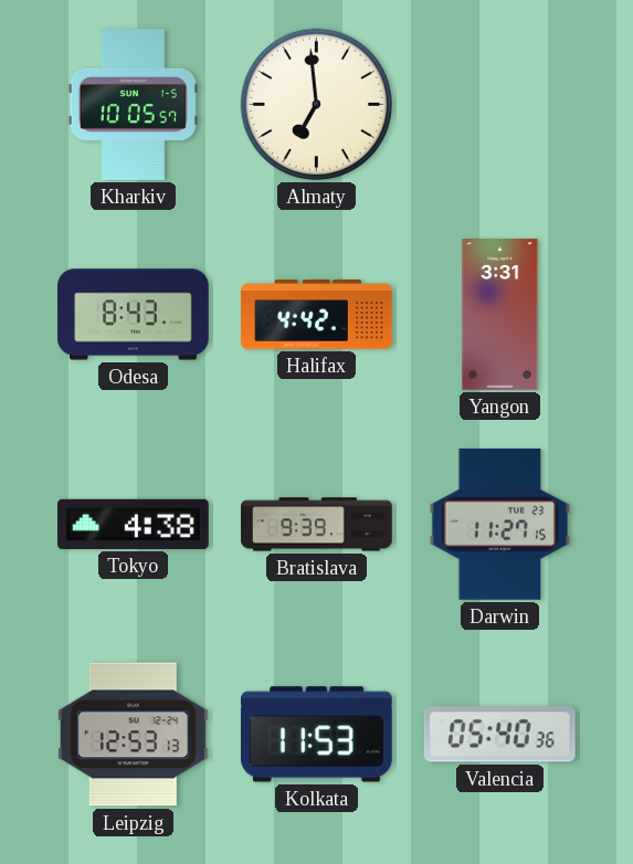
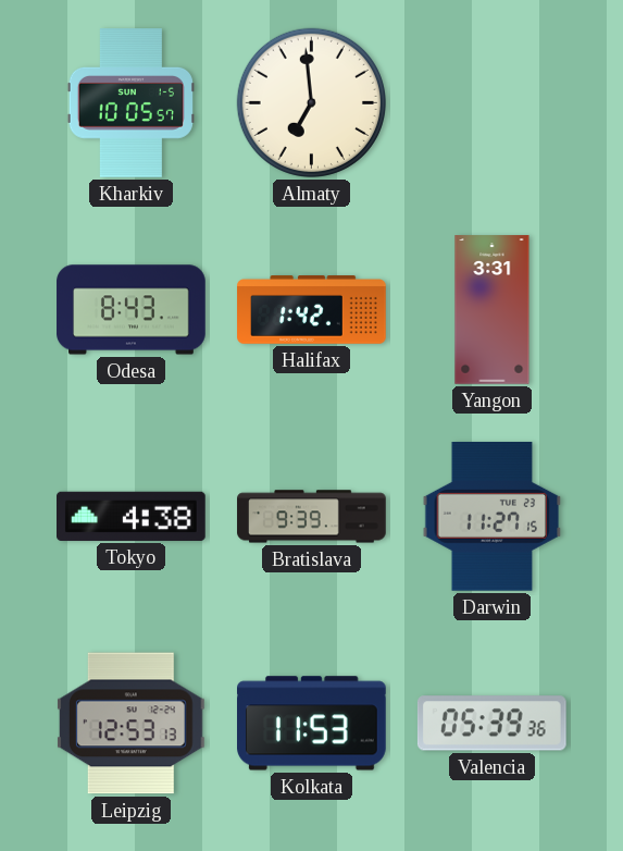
Halifax: 4:42 -> 1:42 (312, 310)
Valencia: 05:40 -> 05:39 (491, 724)
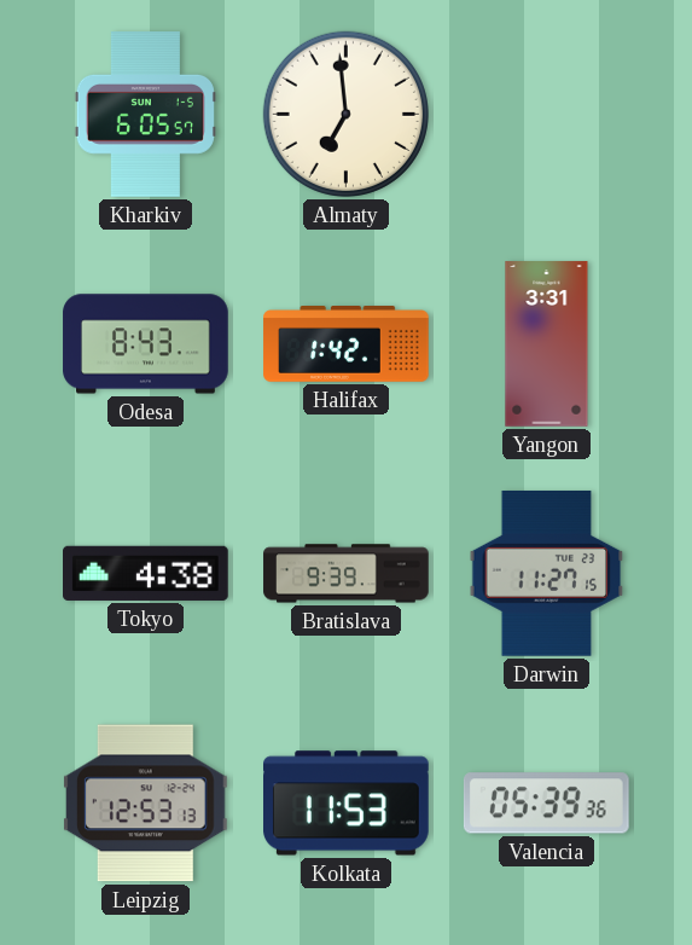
Kharkiv: 10:05 -> 6:05 (145, 115)
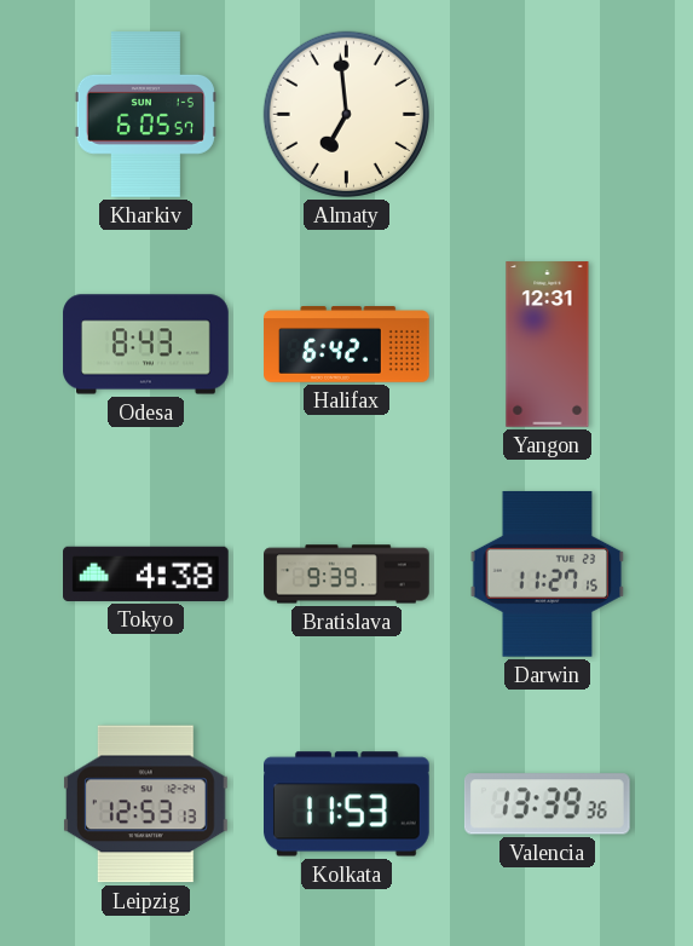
Halifax: 1:42 -> 6:42 (347, 345)
Yangon: 3:31 -> 12:31 (548, 345)
Valencia: 05:39 -> 13:39 (547, 804)
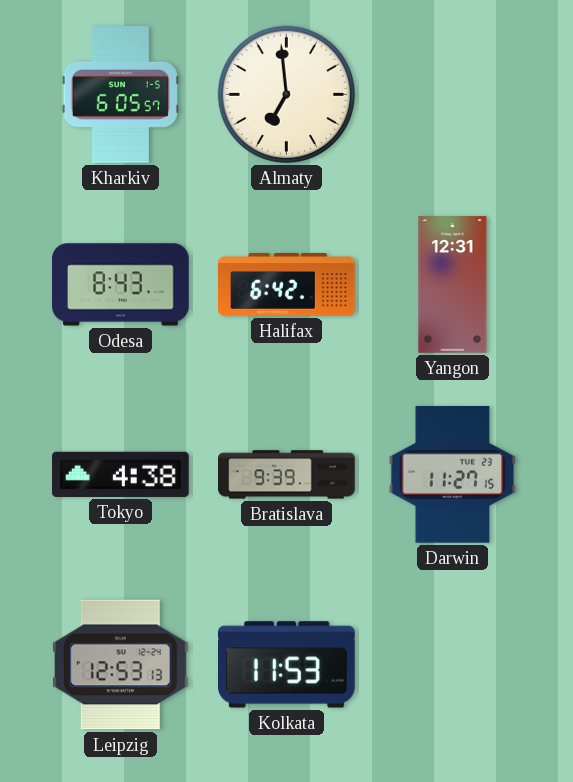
Valencia: 13:39 -> none (547, 804)
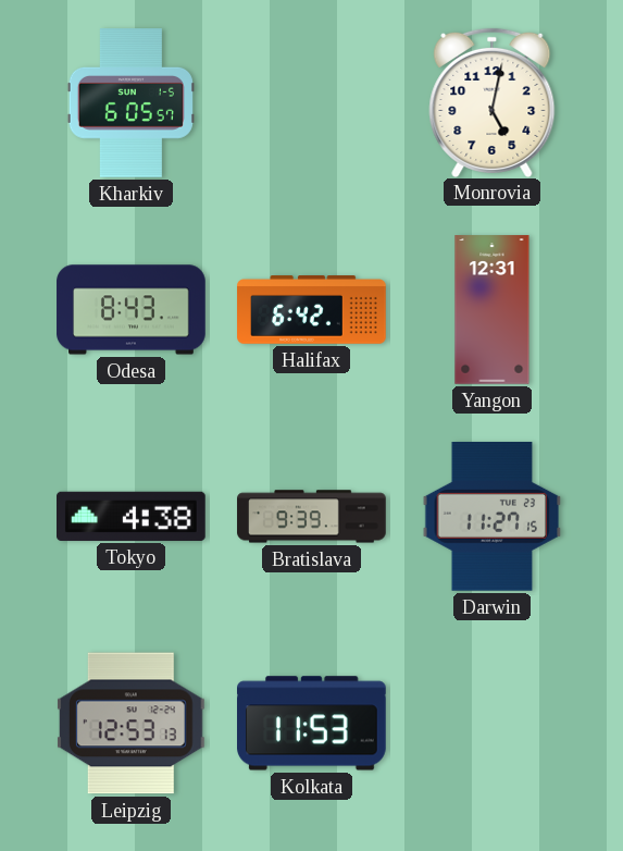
Almaty: 6:59 -> none (286, 94)
Monrovia: none -> 5:02 (493, 102)
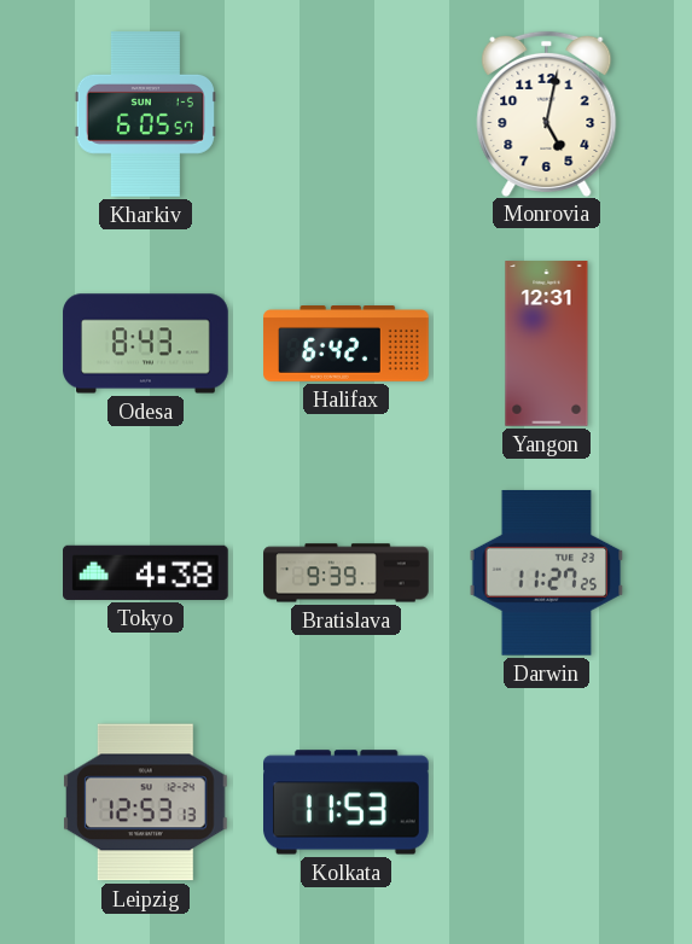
Darwin: 11:27:15 -> 11:27:25 (547, 572)
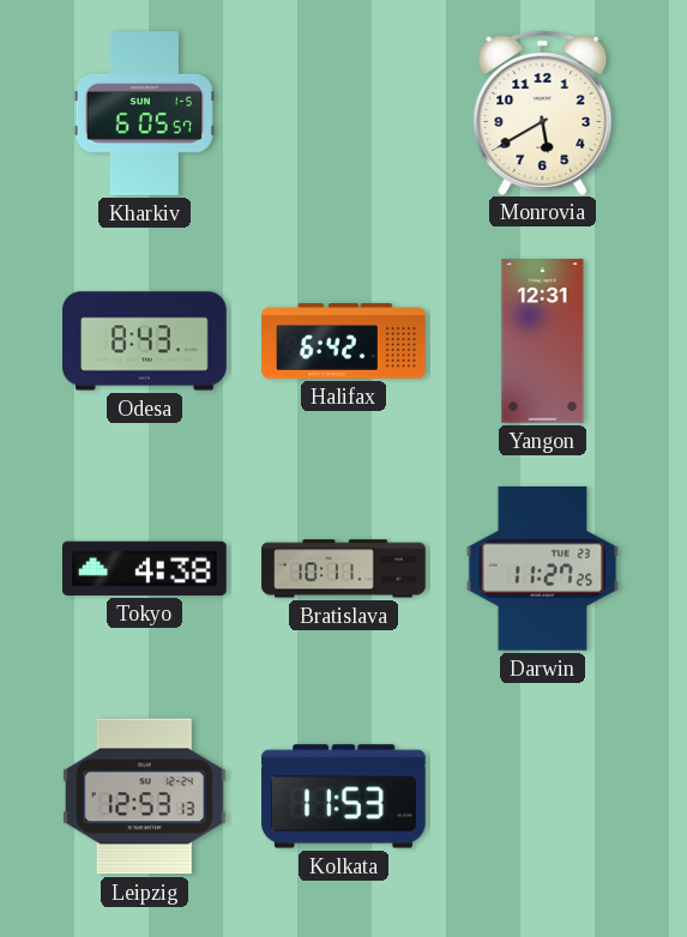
Monrovia: 5:02 -> 5:40 (543, 113)
Bratislava: 9:39 -> 10:11 (344, 569)
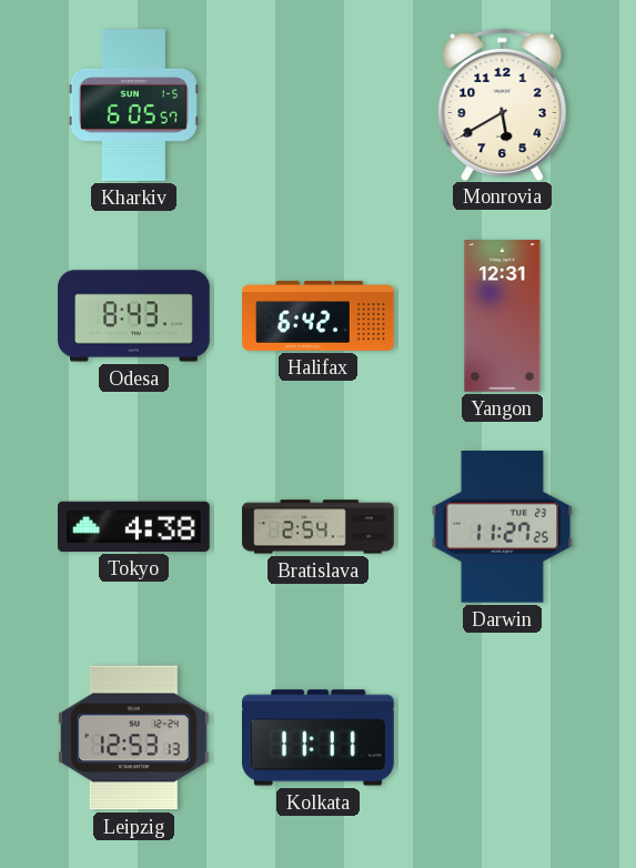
Bratislava: 10:11 -> 2:54 (319, 527)
Kolkata: 11:53 -> 11:11 (319, 738)
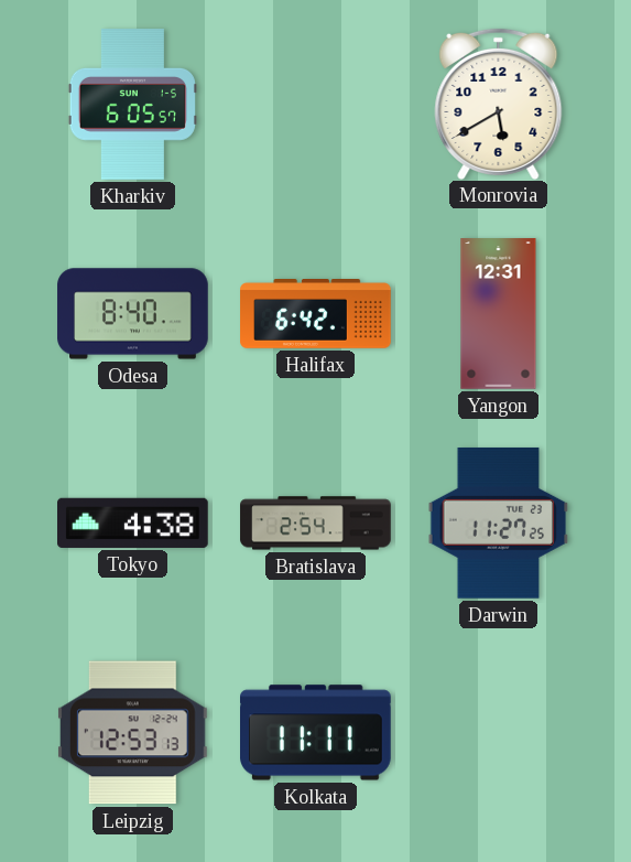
Odesa: 8:43 -> 8:40 (133, 314)
